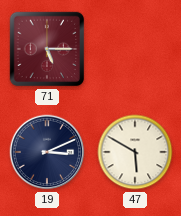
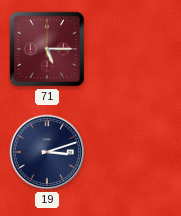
19: 3:11 -> 3:12 (47, 152)
47: 5:50 -> none (135, 152)
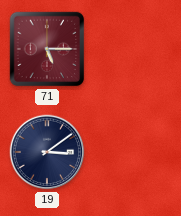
19: 3:12 -> 3:09 (47, 152)
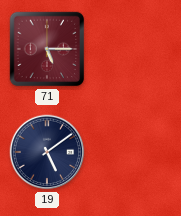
19: 3:09 -> 5:09 (47, 152)
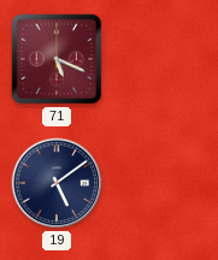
71: 5:15 -> 5:19 (57, 59)
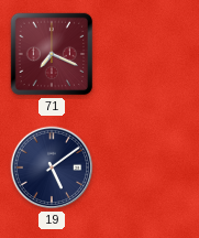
71: 5:19 -> 7:19 (52, 54)
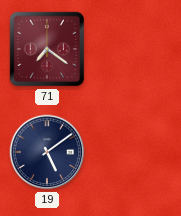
71: 7:19 -> 7:21 (47, 49)
